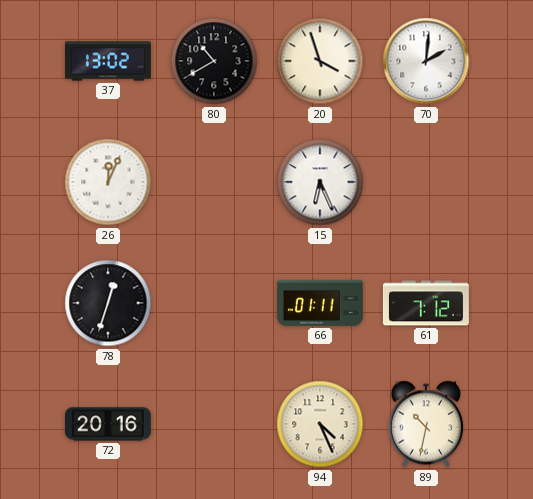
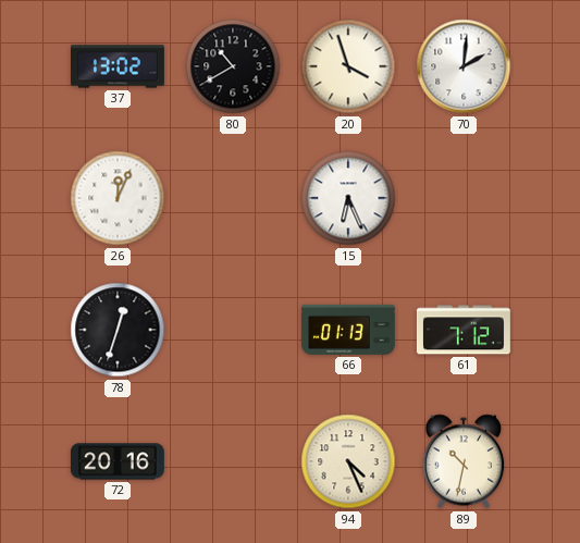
66: 01:11 -> 01:13 (348, 330)
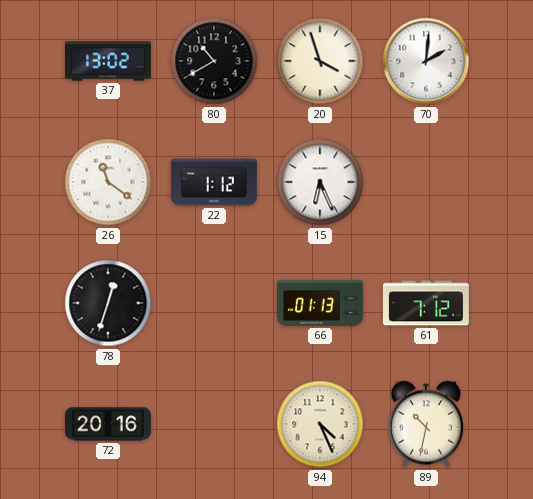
26: 12:04 -> 11:21 (108, 182)
22: none -> 1:12 (214, 182)
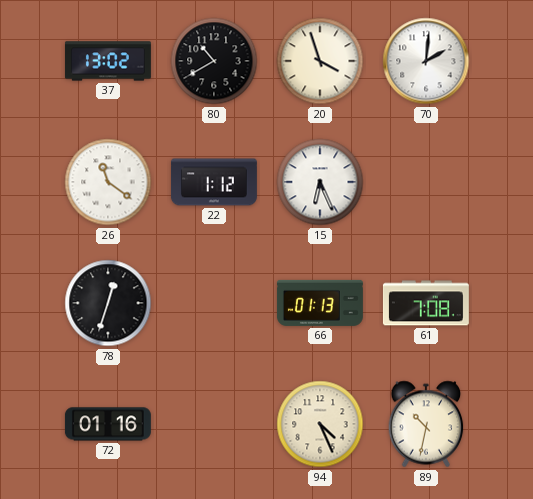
61: 7:12 -> 7:08 (426, 303)
72: 20:16 -> 01:16 (108, 424)
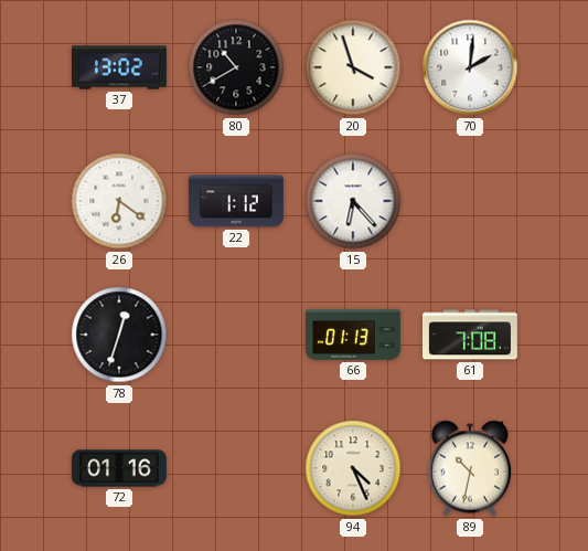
26: 11:21 -> 6:21 (119, 201)
15: 6:26 -> 6:23 (353, 201)
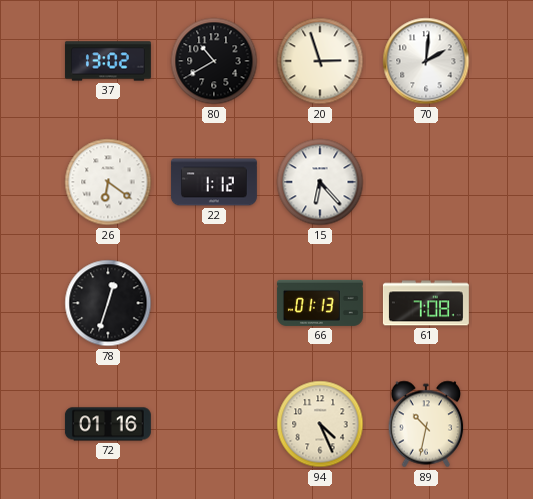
20: 3:57 -> 2:57 (320, 61)
